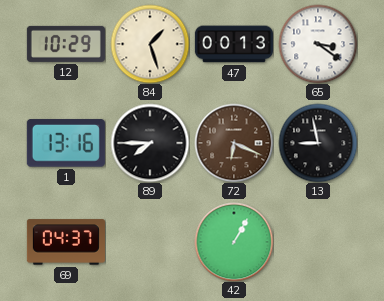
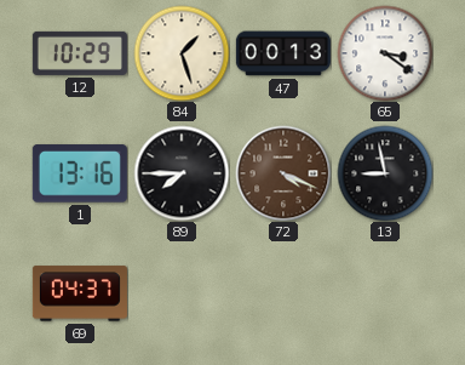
72: 6:19 -> 4:19 (283, 173)
42: 1:05 -> none (234, 242)
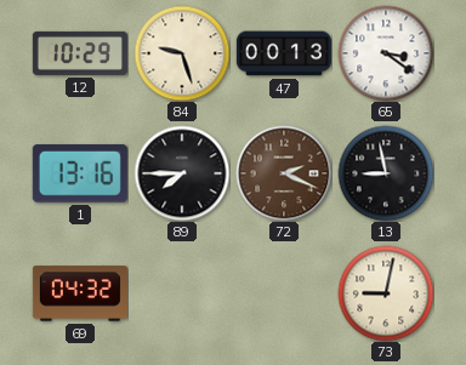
84: 1:27 -> 9:27 (182, 53)
72: 4:19 -> 2:19 (284, 173)
69: 04:37 -> 04:32 (80, 293)
73: none -> 9:02 (386, 293)
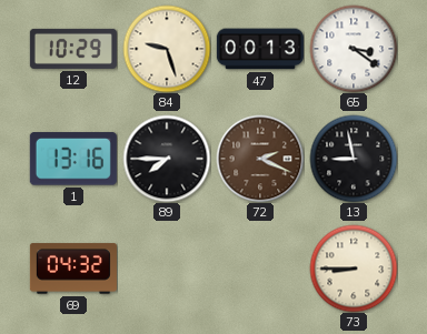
73: 9:02 -> 8:45 (354, 269)
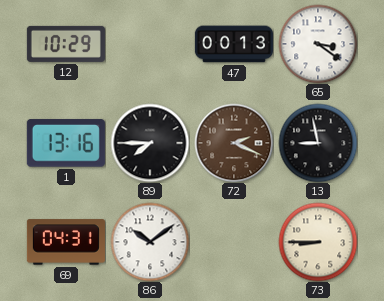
84: 9:27 -> none (167, 49)
69: 04:32 -> 04:31 (66, 242)
86: none -> 10:09 (150, 242)
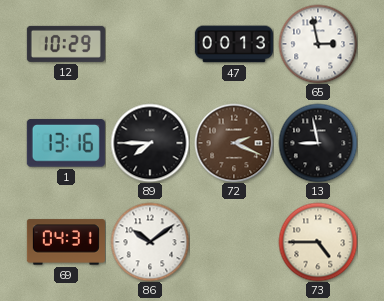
65: 3:21 -> 2:58 (318, 44)
73: 8:45 -> 4:45 (318, 242)
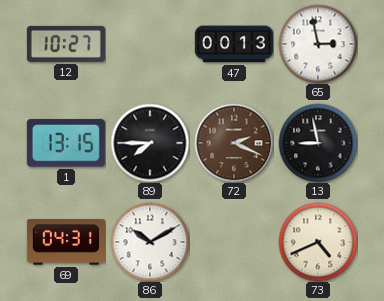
12: 10:29 -> 10:27 (66, 44)
1: 13:16 -> 13:15 (66, 143)
86: 10:09 -> 10:10 (150, 242)
73: 4:45 -> 4:41 (318, 242)
